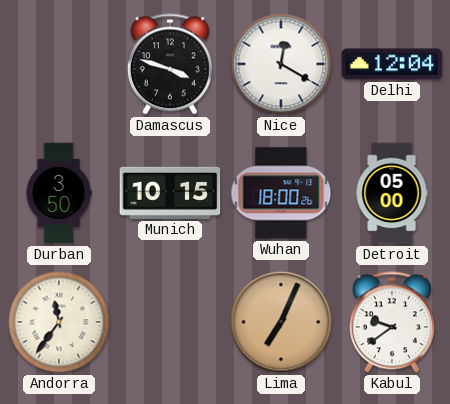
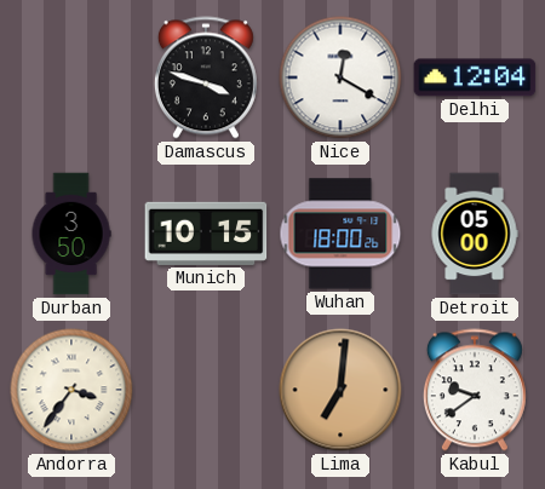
Andorra: 11:36 -> 3:36 (71, 390)
Lima: 7:04 -> 7:01 (340, 390)
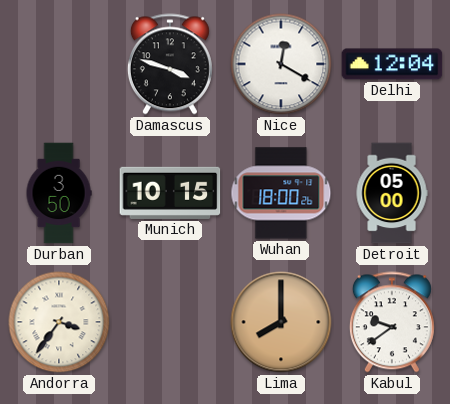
Lima: 7:01 -> 8:00 (281, 322)
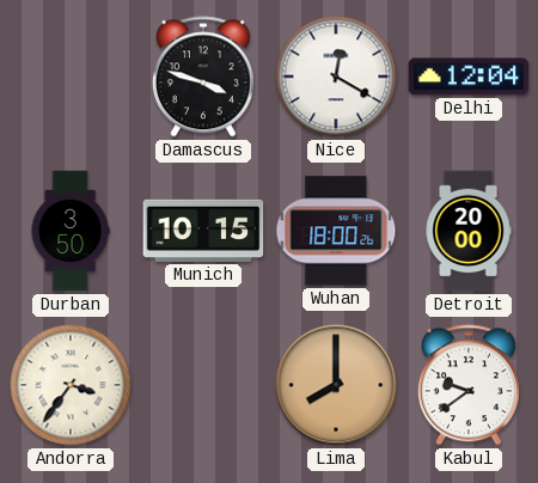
Detroit: 05:00 -> 20:00 (469, 231)
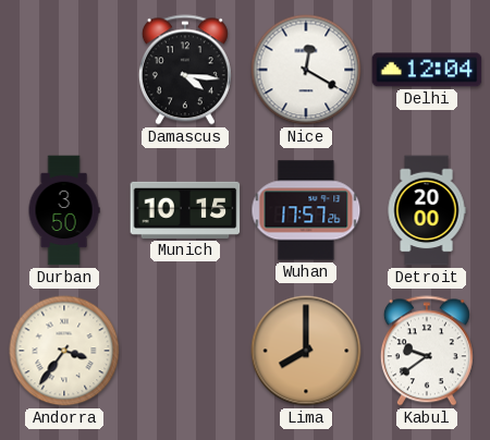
Damascus: 3:48 -> 4:16 (185, 70)
Wuhan: 18:00 -> 17:57 (306, 210)
